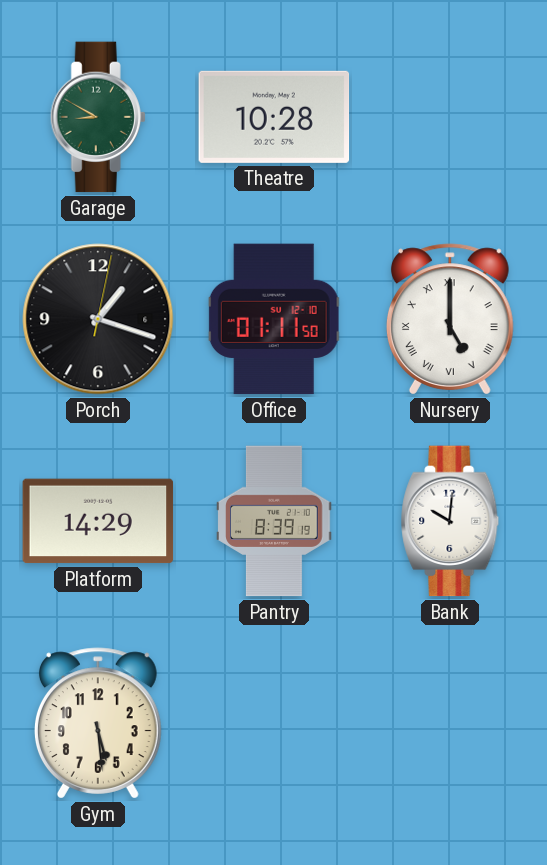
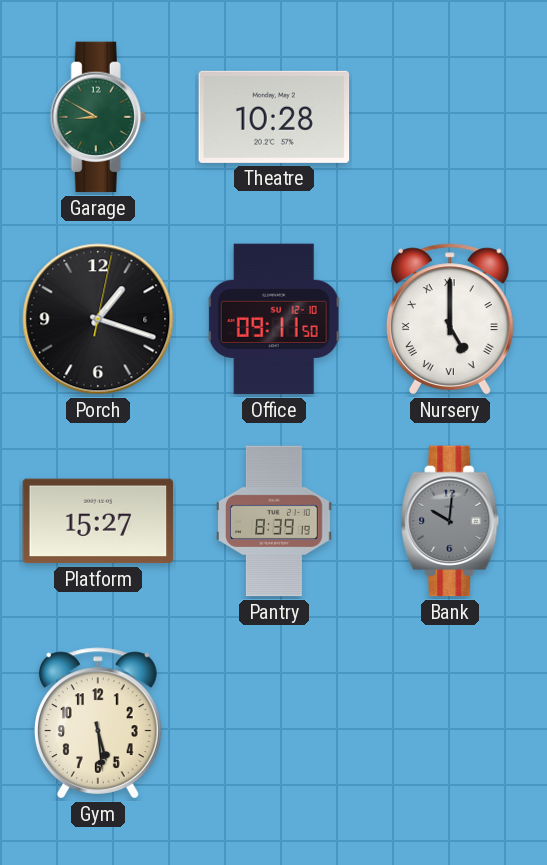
Office: 01:11 -> 09:11 (274, 319)
Platform: 14:29 -> 15:27 (98, 521)
Bank dial: white -> grey (450, 521)
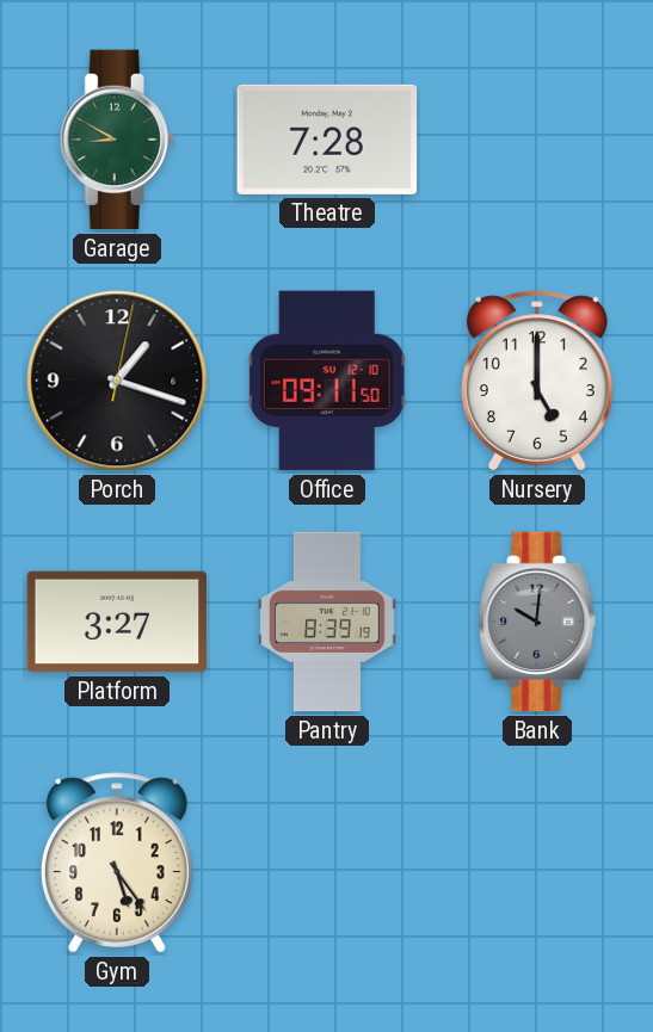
Theatre: 10:28 -> 7:28 (327, 140)
Nursery numerals: Roman -> Arabic (537, 381)
Platform: 15:27 -> 3:27 (117, 622)
Gym: 5:29 -> 5:24 (117, 863)
